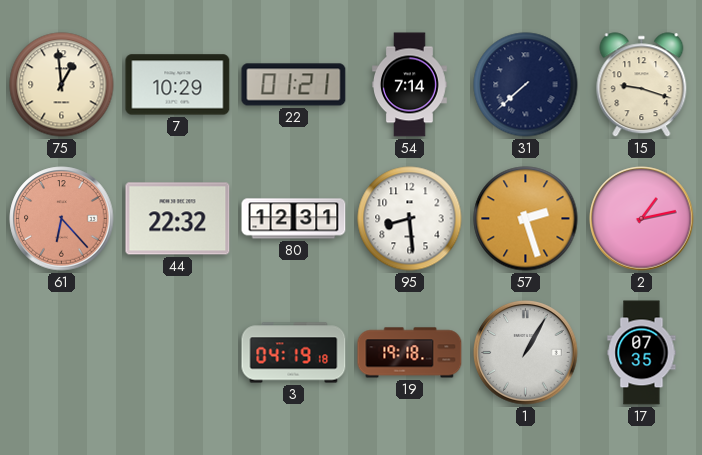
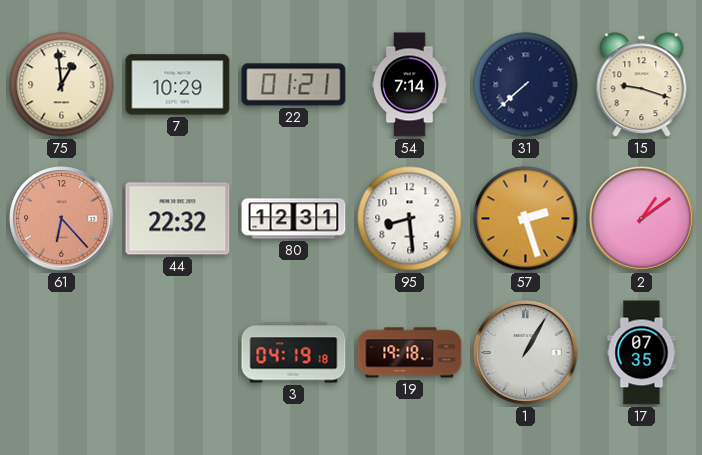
2: 1:13 -> 1:09 (642, 219)
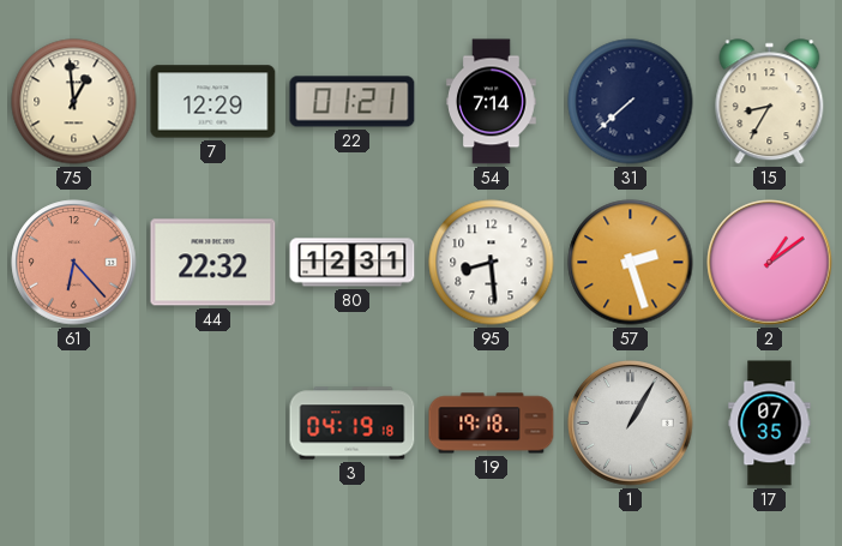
7: 10:29 -> 12:29 (213, 102)
15: 9:18 -> 8:35 (770, 102)
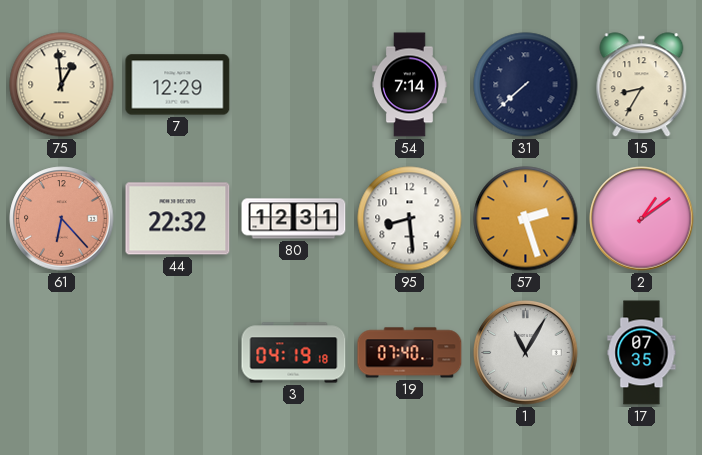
22: 01:21 -> none (353, 102)
19: 19:18 -> 07:40 (410, 353)
1: 1:05 -> 11:05 (526, 353)
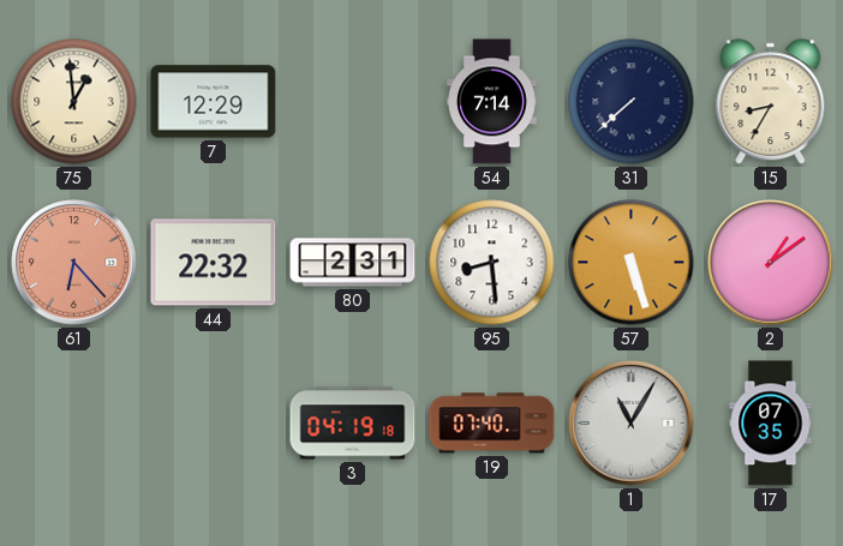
80: 12:31 -> 2:31 (353, 263)
57: 2:27 -> 5:27 (632, 263)
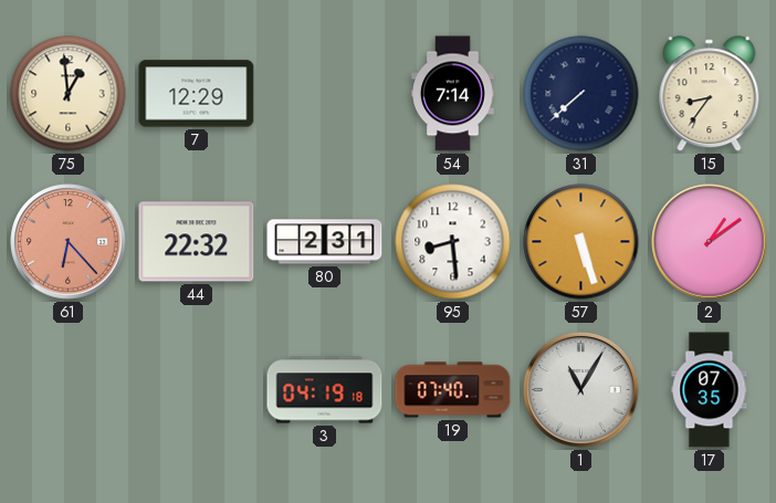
15: 8:35 -> 8:36 (710, 94)
